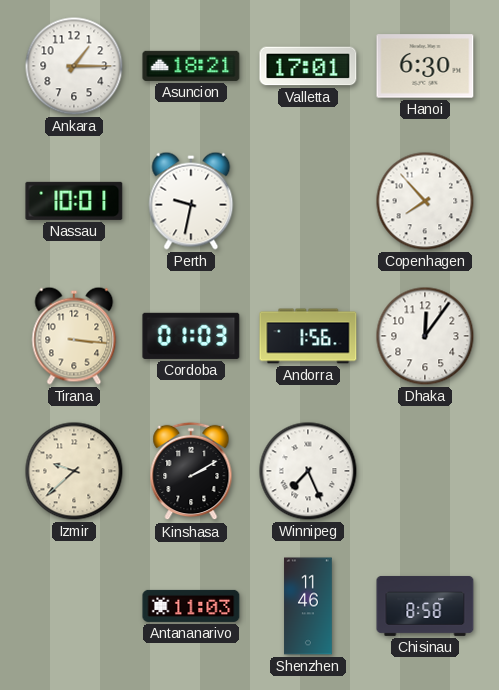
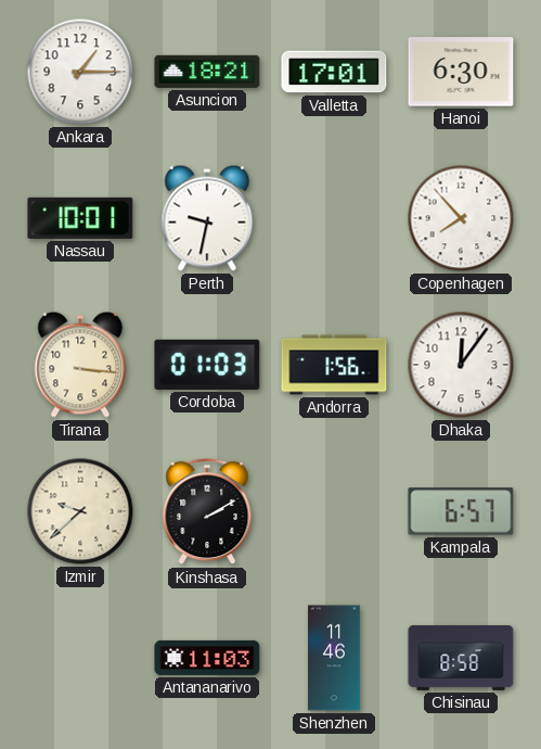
Winnipeg: 7:26 -> none (308, 471)
Kampala: none -> 6:57 (461, 511)
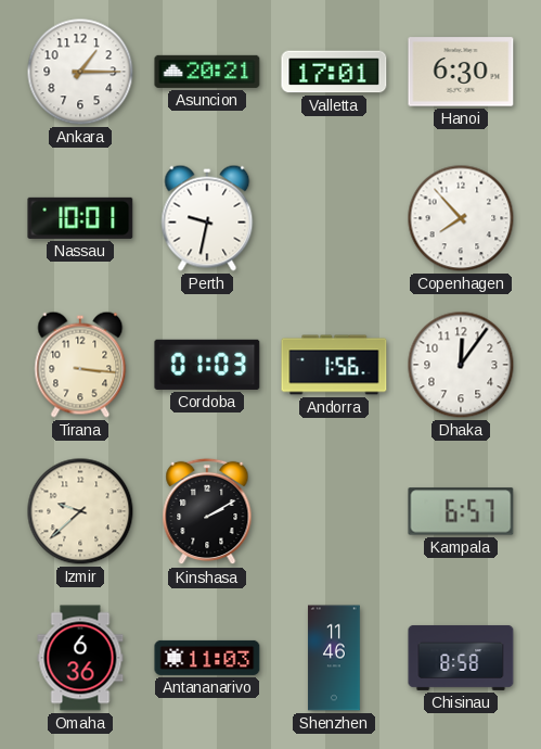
Asuncion: 18:21 -> 20:21 (207, 72)
Omaha: none -> 6:36 (80, 658)
